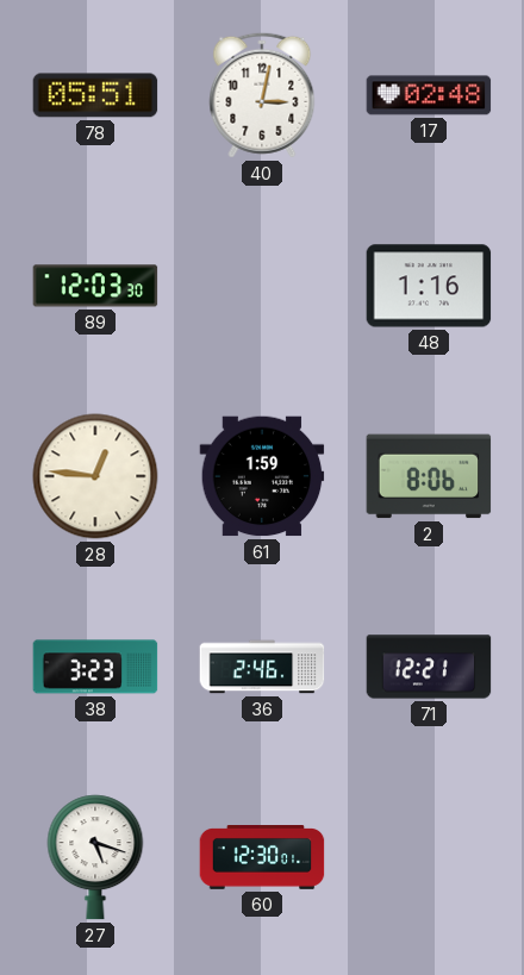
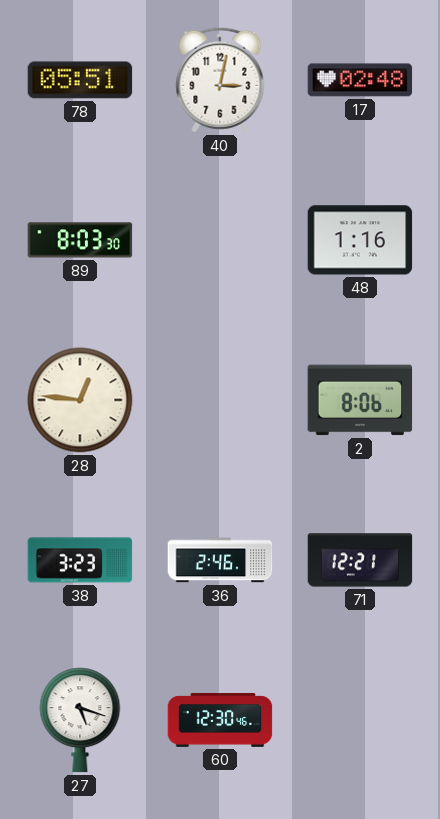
89: 12:03 -> 8:03 (80, 240)
61: 1:59 -> none (262, 476)
60: 12:30:01 -> 12:30:46 (220, 720)
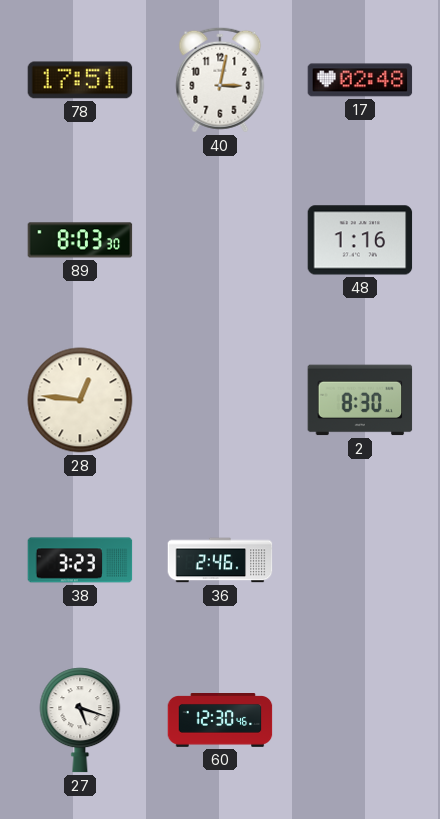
78: 05:51 -> 17:51 (80, 80)
2: 8:06 -> 8:30 (360, 400)
71: 12:21 -> none (360, 560)
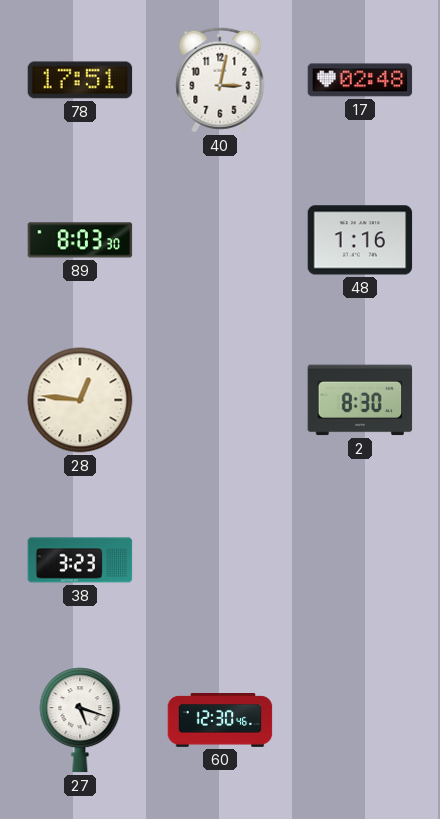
36: 2:46 -> none (220, 560)
